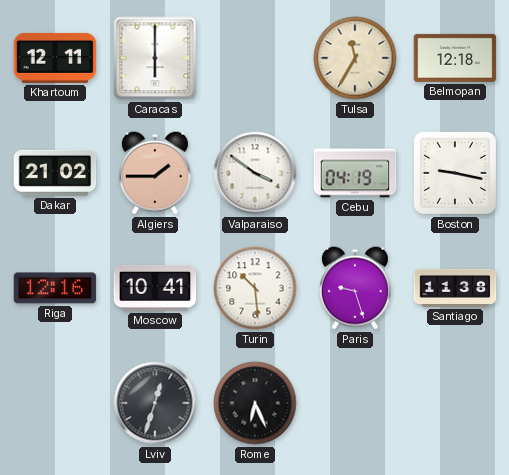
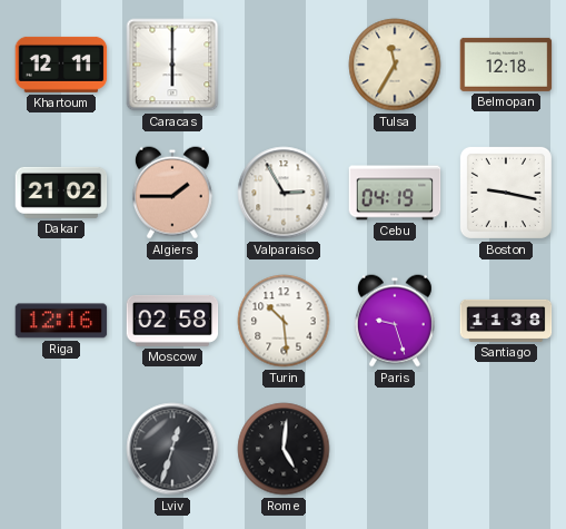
Valparaiso: 3:51 -> 2:55 (284, 193)
Moscow: 10:41 -> 02:58 (172, 321)
Rome: 6:26 -> 5:01 (284, 449)
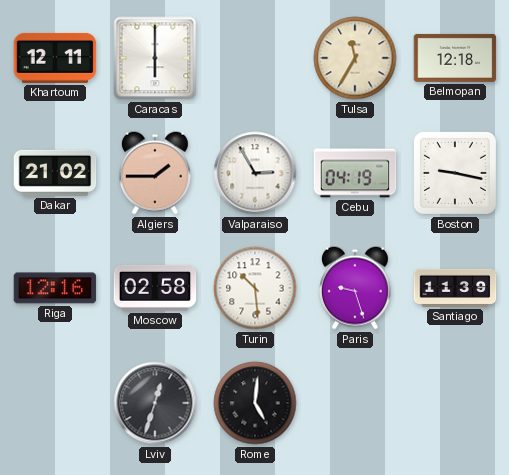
Santiago: 11:38 -> 11:39 (455, 288)
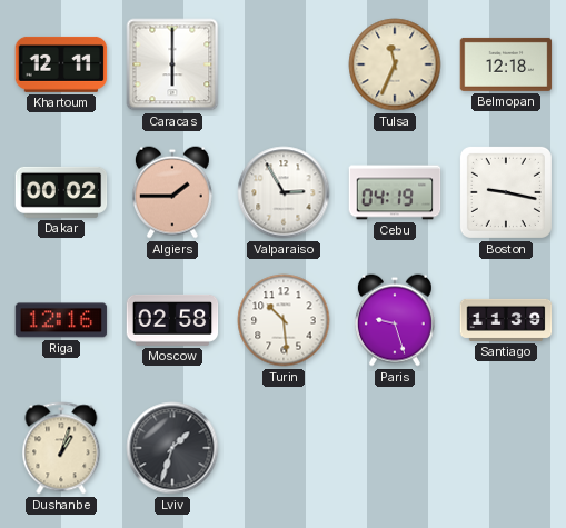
Tulsa: 11:35 -> 11:34 (395, 64)
Dakar: 21:02 -> 00:02 (61, 192)
Dushanbe: none -> 1:03 (61, 448)
Lviv: 12:33 -> 1:33 (172, 448)
Rome: 5:01 -> none (255, 403)
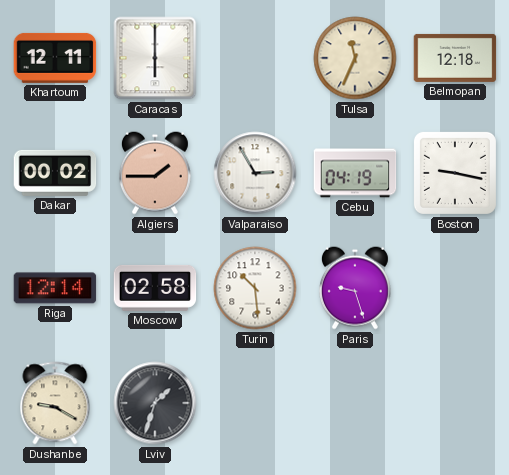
Riga: 12:16 -> 12:14 (55, 288)
Santiago: 11:39 -> none (506, 320)
Dushanbe: 1:03 -> 9:20 (55, 403)
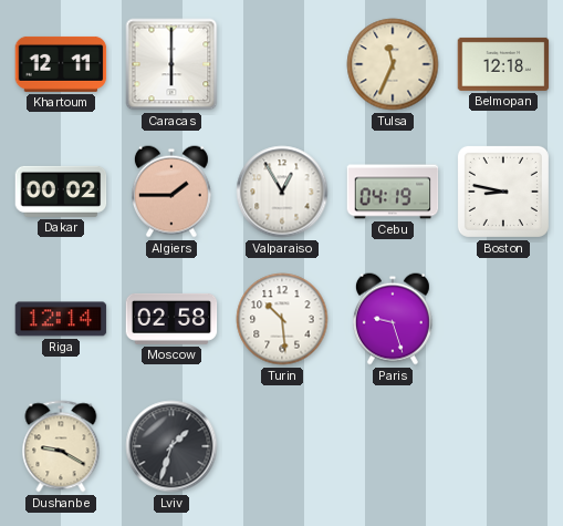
Valparaiso: 2:55 -> 12:55 (282, 192)
Boston: 9:17 -> 8:47 (503, 192)
